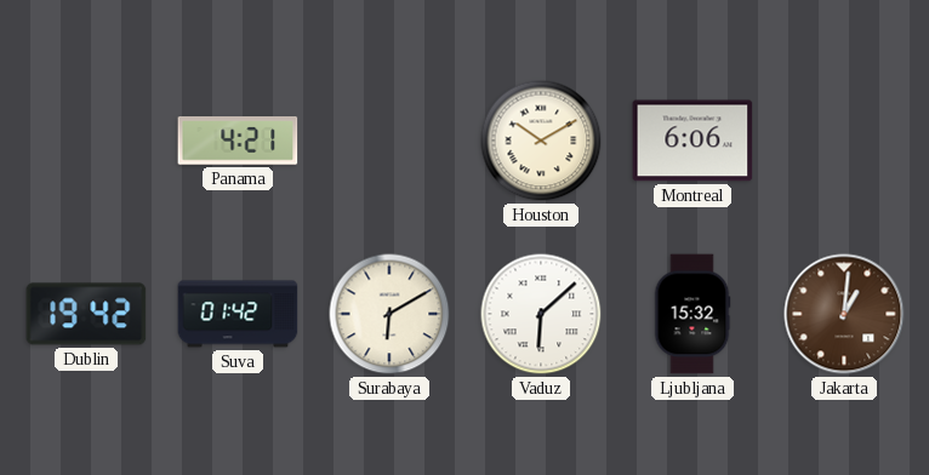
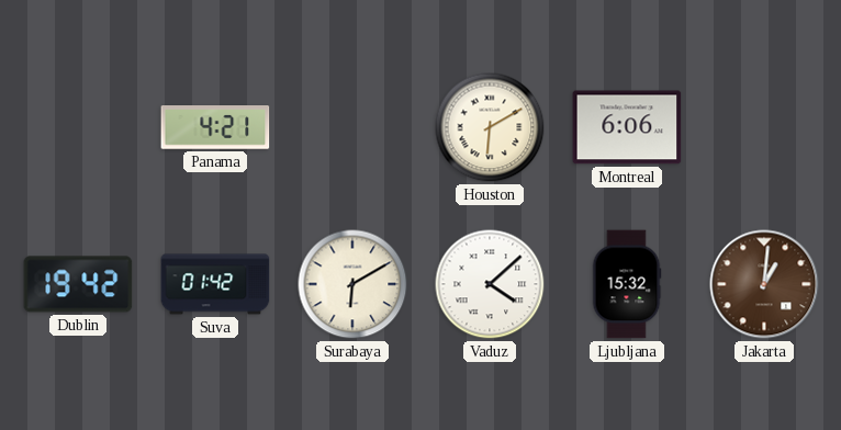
Houston: 10:10 -> 6:10 (490, 127)
Vaduz: 6:08 -> 4:08 (490, 284)
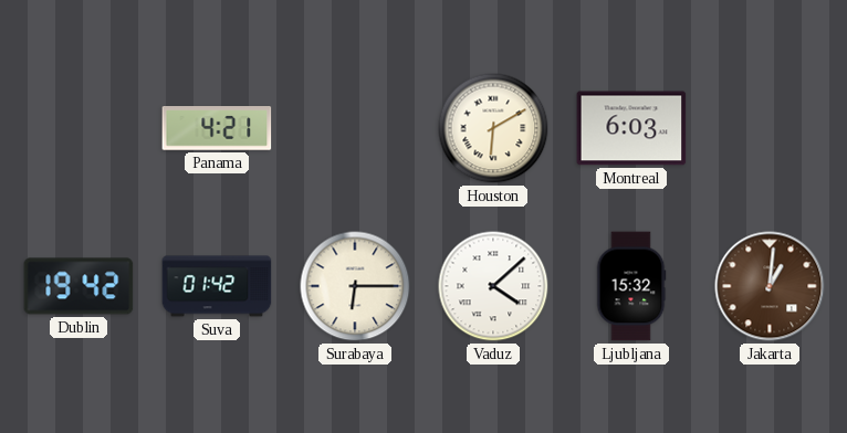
Montreal: 6:06 -> 6:03 (631, 128)
Surabaya: 6:10 -> 6:15 (355, 286)
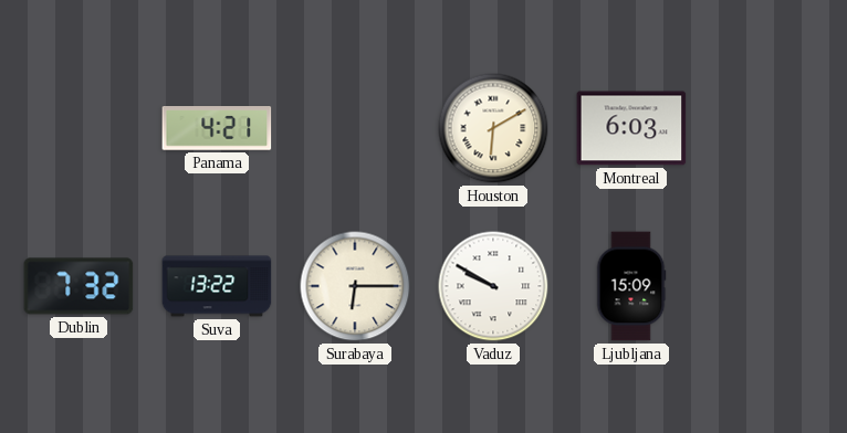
Dublin: 19:42 -> 7:32 (79, 286)
Suva: 01:42 -> 13:22 (217, 286)
Vaduz: 4:08 -> 9:50 (493, 286)
Ljubljana: 15:32 -> 15:09 (631, 286)
Jakarta: 1:01 -> none (770, 286)
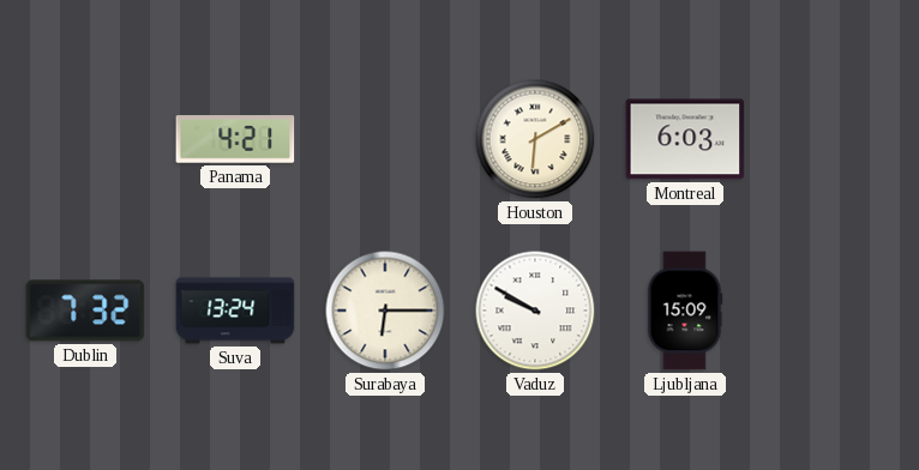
Suva: 13:22 -> 13:24 (235, 311)
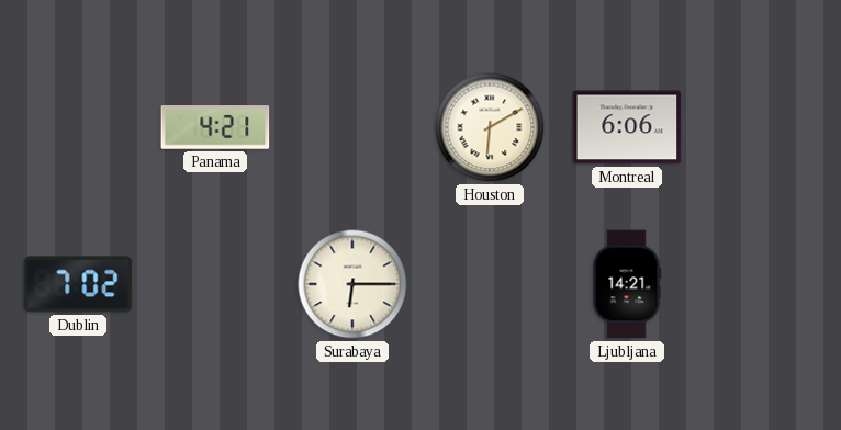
Montreal: 6:03 -> 6:06 (627, 127)
Dublin: 7:32 -> 7:02 (78, 284)
Suva: 13:24 -> none (235, 311)
Vaduz: 9:50 -> none (535, 311)
Ljubljana: 15:09 -> 14:21 (627, 284)
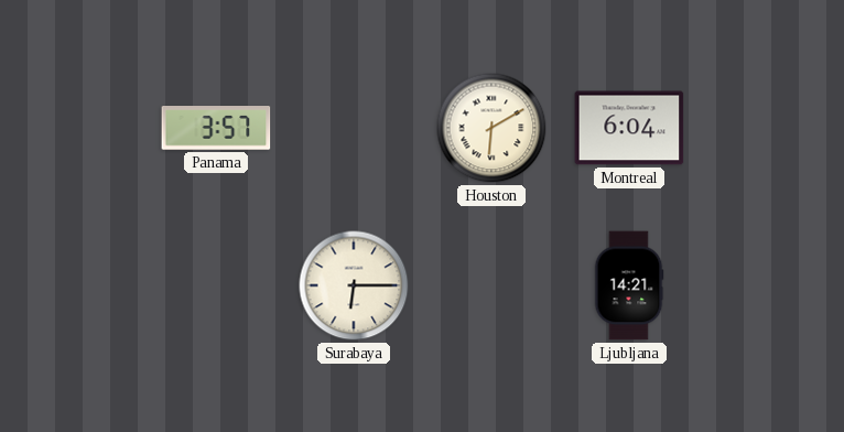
Panama: 4:21 -> 3:57 (216, 128)
Montreal: 6:06 -> 6:04 (629, 128)
Dublin: 7:02 -> none (78, 284)
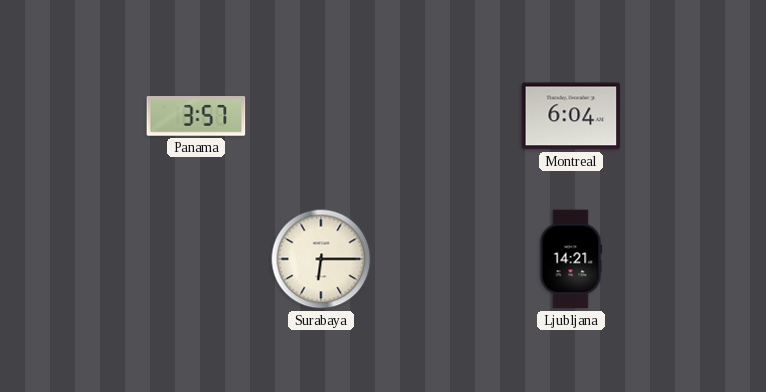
Houston: 6:10 -> none (491, 128)
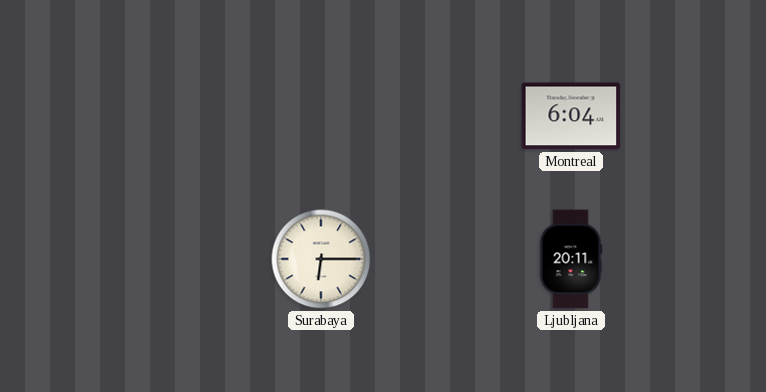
Panama: 3:57 -> none (196, 116)
Ljubljana: 14:21 -> 20:11 (571, 259)
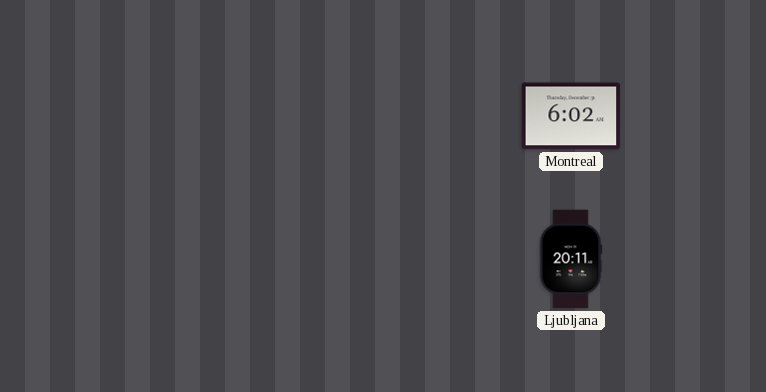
Montreal: 6:04 -> 6:02 (571, 116)
Surabaya: 6:15 -> none (321, 259)
